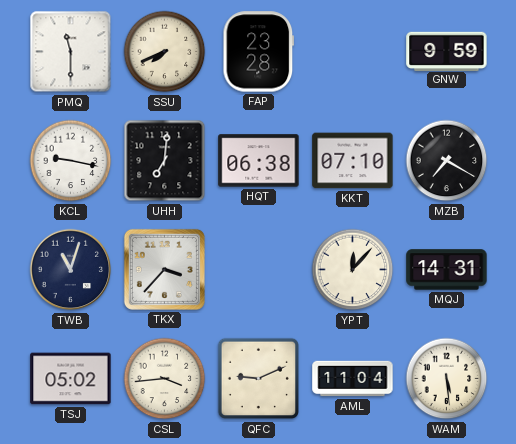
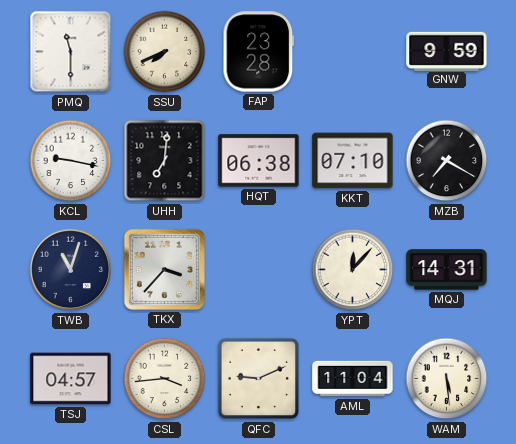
TSJ: 05:02 -> 04:57 (71, 379)
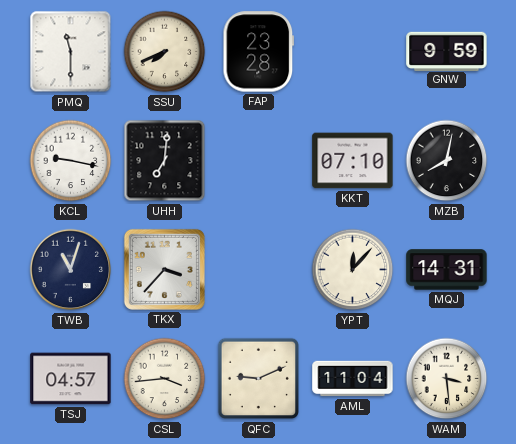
HQT: 06:38 -> none (259, 161)
MZB: 7:20 -> 8:02 (447, 161)
WAM: 5:29 -> 3:29 (447, 379)
